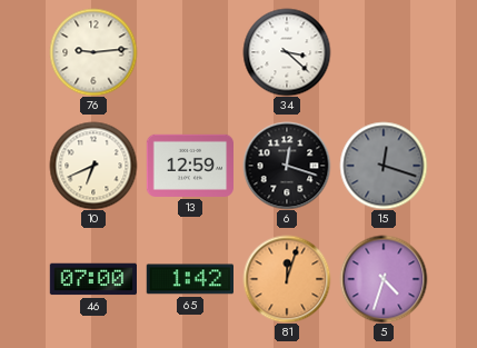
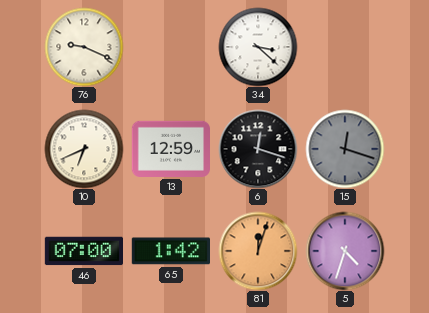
76: 9:14 -> 9:19 (84, 47)
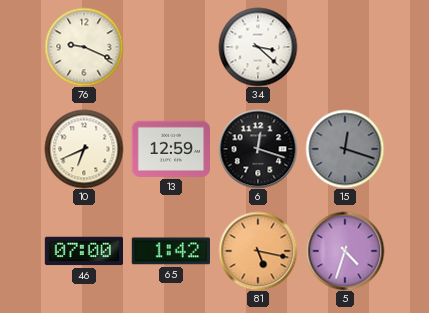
81: 12:03 -> 5:17 (258, 251)
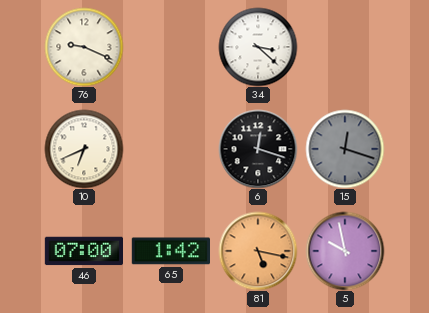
13: 12:59 -> none (170, 149)
5: 4:33 -> 9:58 (345, 251)
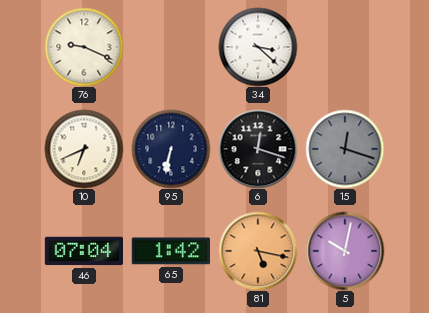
95: none -> 6:32 (171, 149)
46: 07:00 -> 07:04 (83, 251)
5: 9:58 -> 10:02 (345, 251)
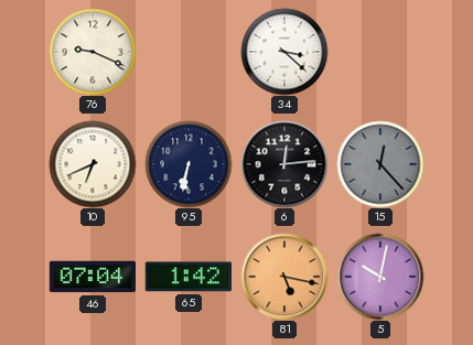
6: 12:18 -> 12:14 (284, 164)
15: 12:18 -> 12:23 (380, 164)
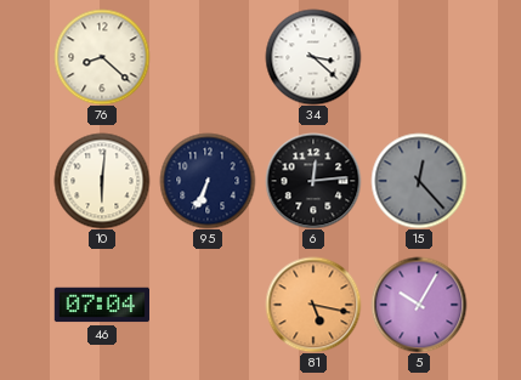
76: 9:19 -> 8:22 (102, 57)
10: 6:41 -> 6:01 (102, 181)
95: 6:32 -> 6:34 (208, 181)
65: 1:42 -> none (187, 277)
5: 10:02 -> 10:05 (419, 305)
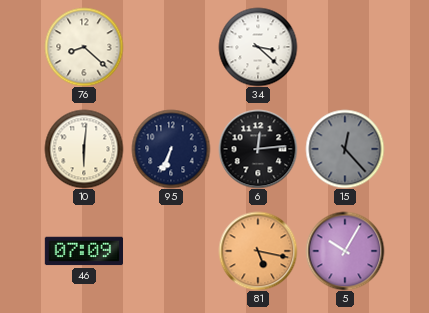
46: 07:04 -> 07:09 (83, 251)
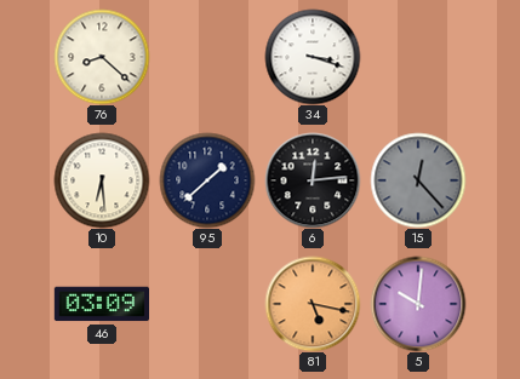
34: 3:22 -> 3:18 (313, 57)
10: 6:01 -> 6:29 (102, 180)
95: 6:34 -> 1:38 (207, 180)
46: 07:09 -> 03:09 (101, 304)
5: 10:05 -> 10:01 (418, 304)
